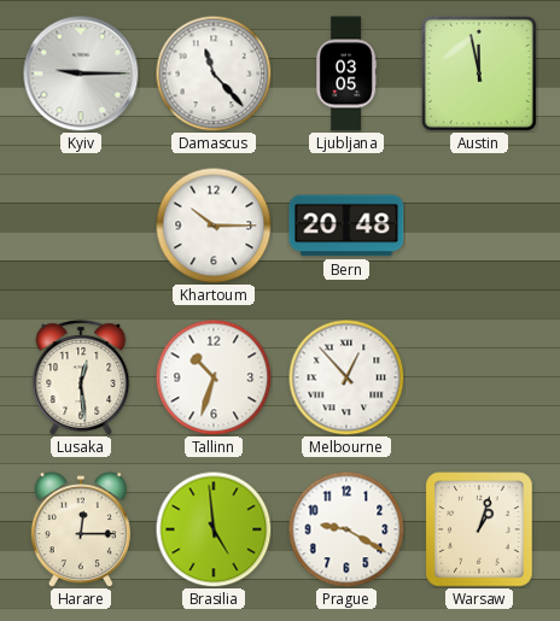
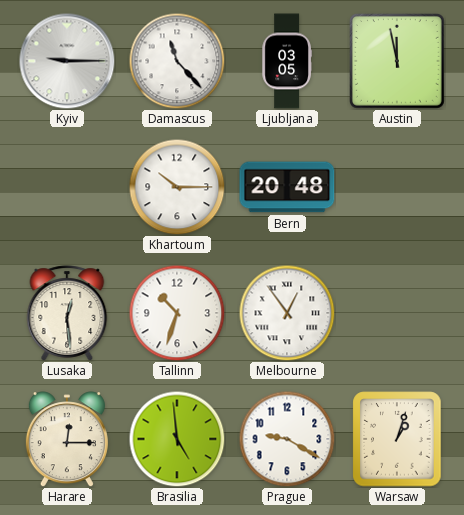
Melbourne: 12:53 -> 12:54 (287, 313)
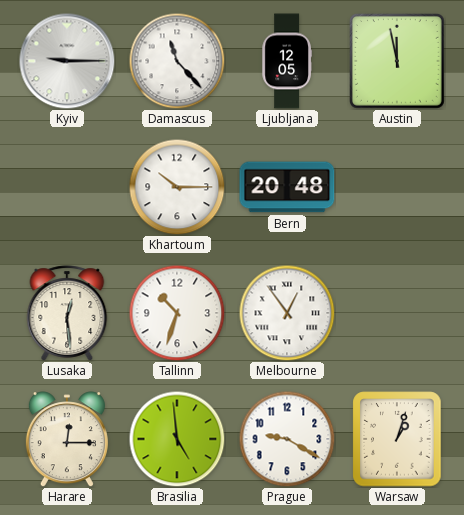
Ljubljana: 03:05 -> 12:05 (287, 61)
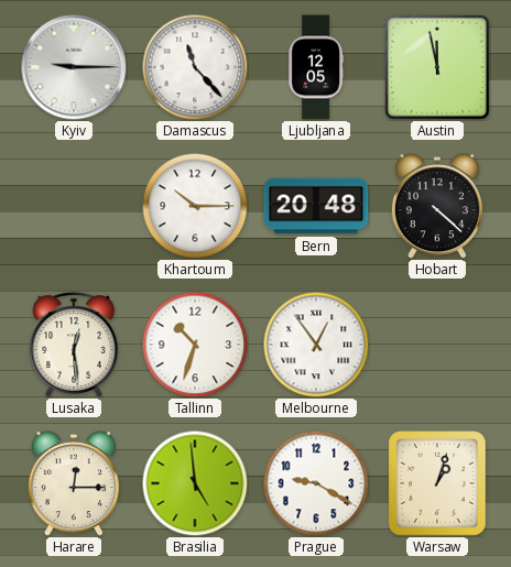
Hobart: none -> 4:22 (437, 206)
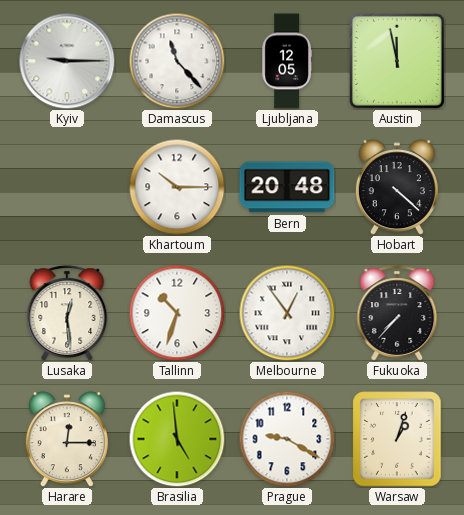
Fukuoka: none -> 7:37 (397, 313)
